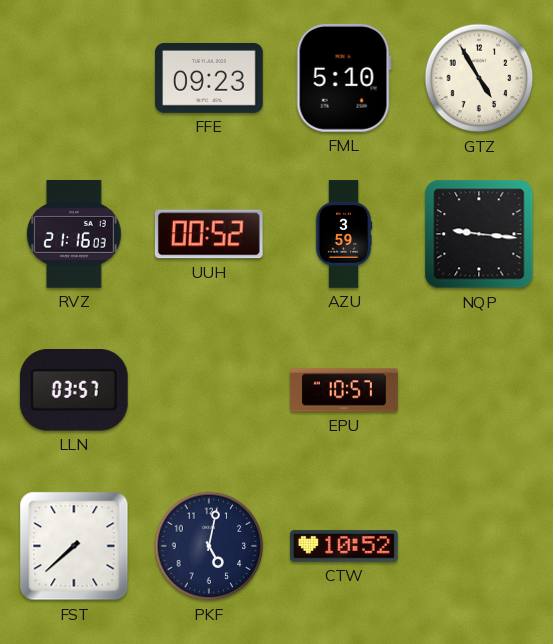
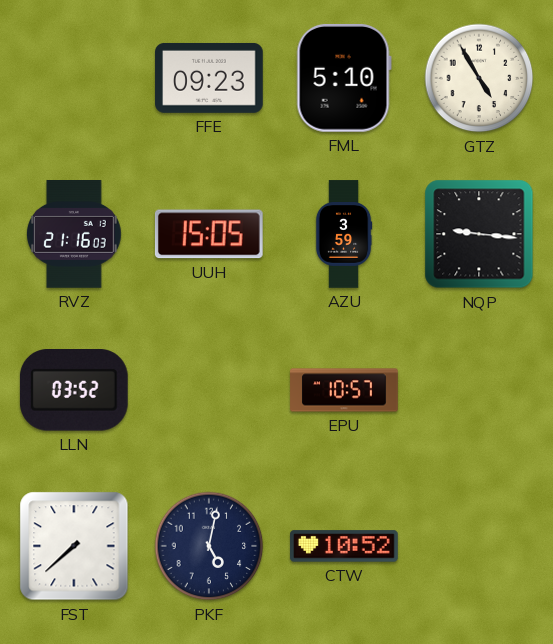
UUH: 00:52 -> 15:05 (209, 234)
LLN: 03:57 -> 03:52 (74, 391)
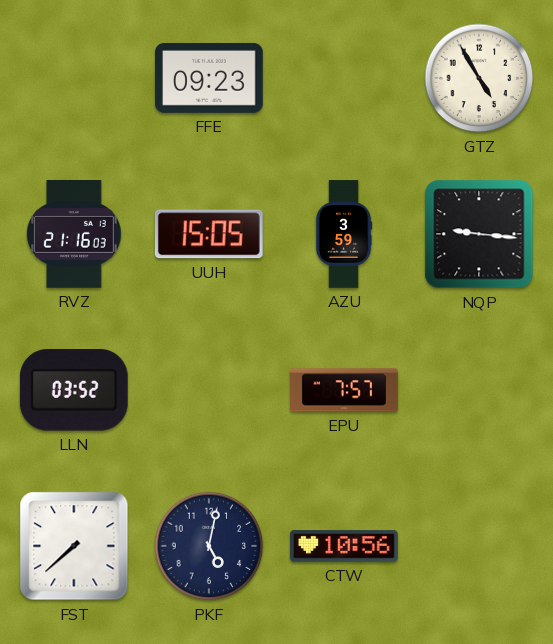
FML: 5:10 -> none (344, 78)
EPU: 10:57 -> 7:57 (344, 390)
CTW: 10:52 -> 10:56 (344, 546)
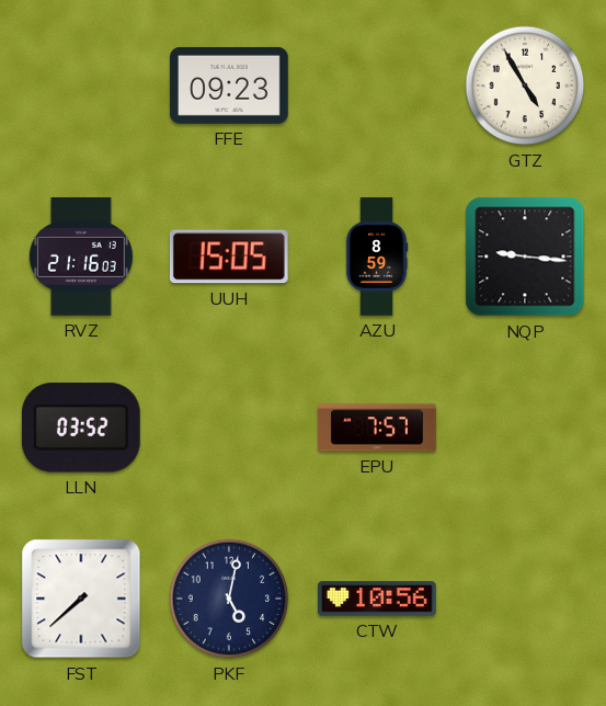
AZU: 3:59 -> 8:59 (377, 257)
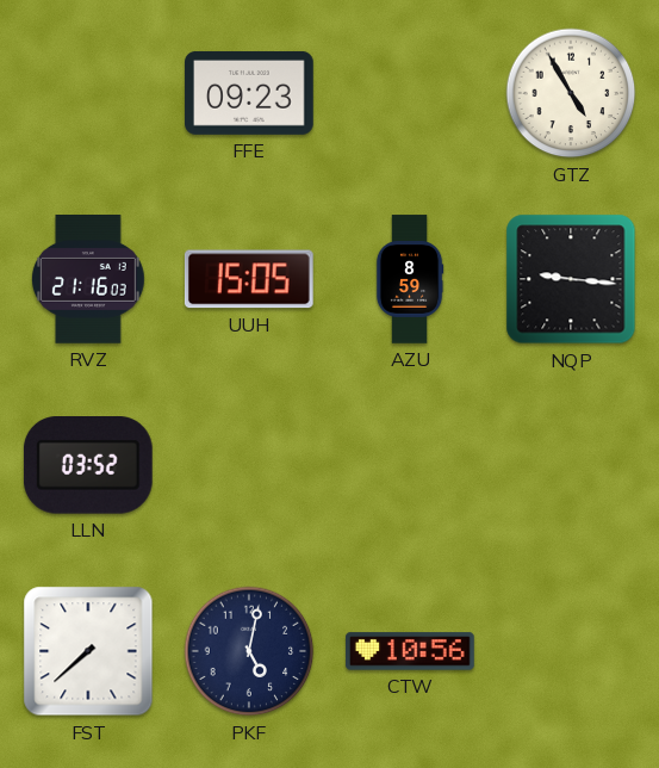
EPU: 7:57 -> none (377, 428)
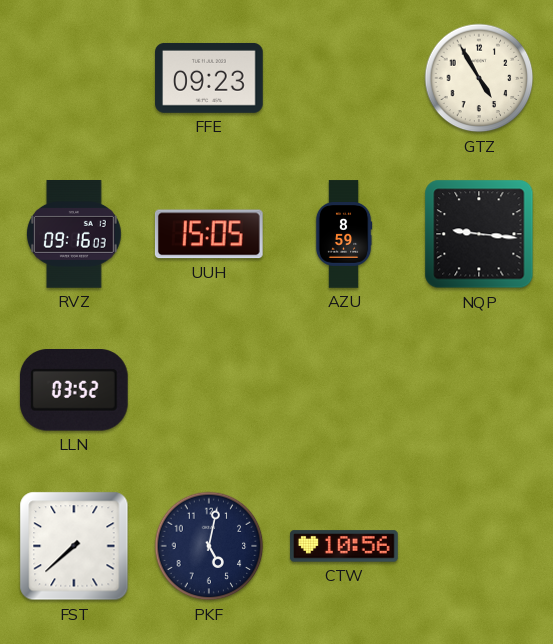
RVZ: 21:16 -> 09:16 (74, 235)
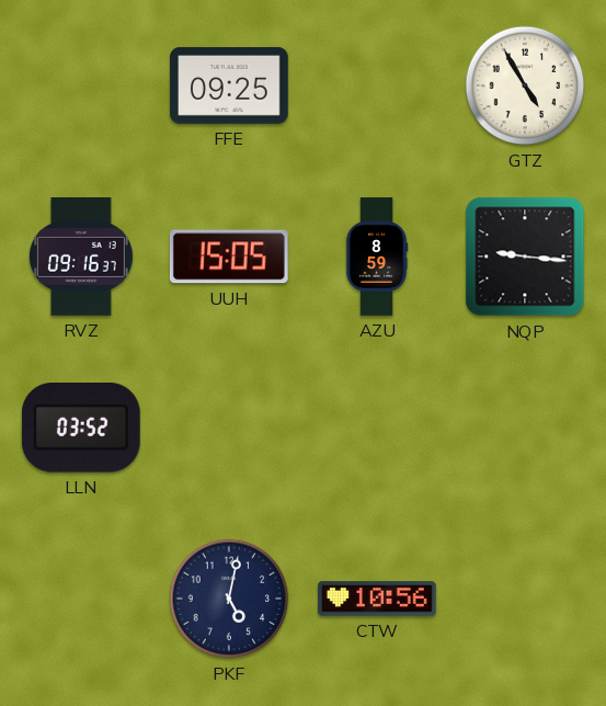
FFE: 09:23 -> 09:25 (229, 86)
RVZ: 09:16:03 -> 09:16:37 (81, 258)
FST: 7:38 -> none (74, 546)
